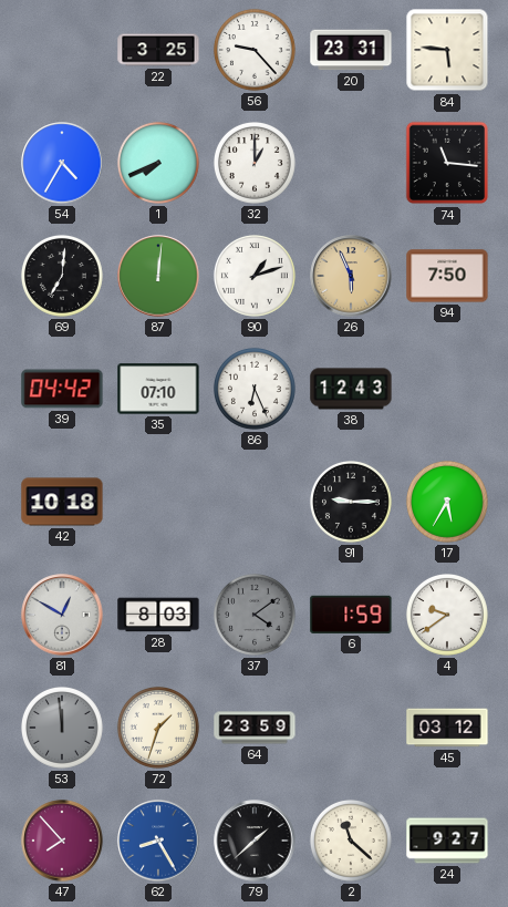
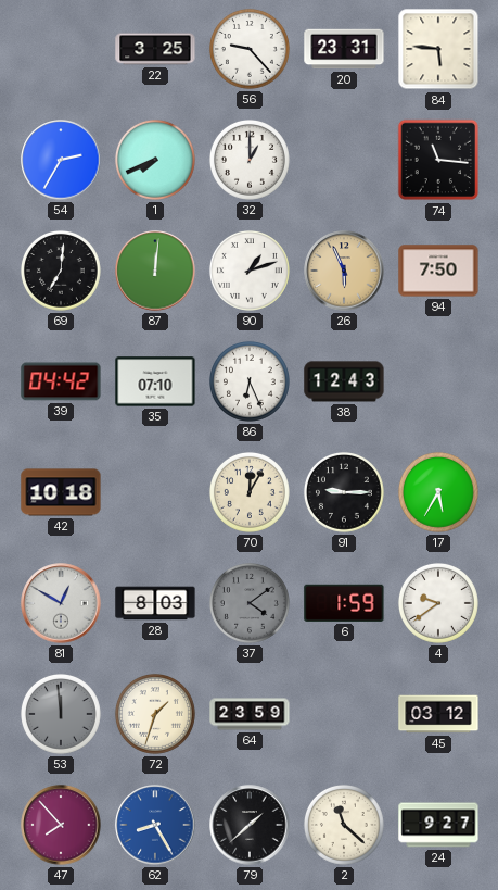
54: 4:35 -> 2:35 (61, 160)
70: none -> 12:05 (250, 492)
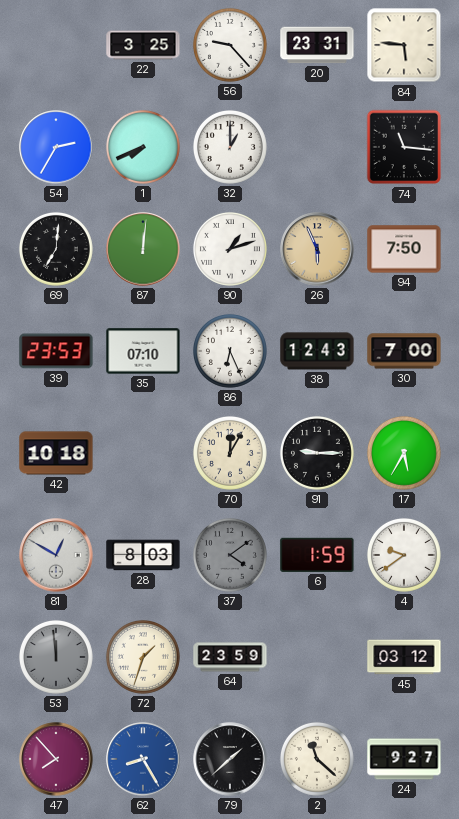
39: 04:42 -> 23:53 (56, 351)
30: none -> 7:00 (404, 351)
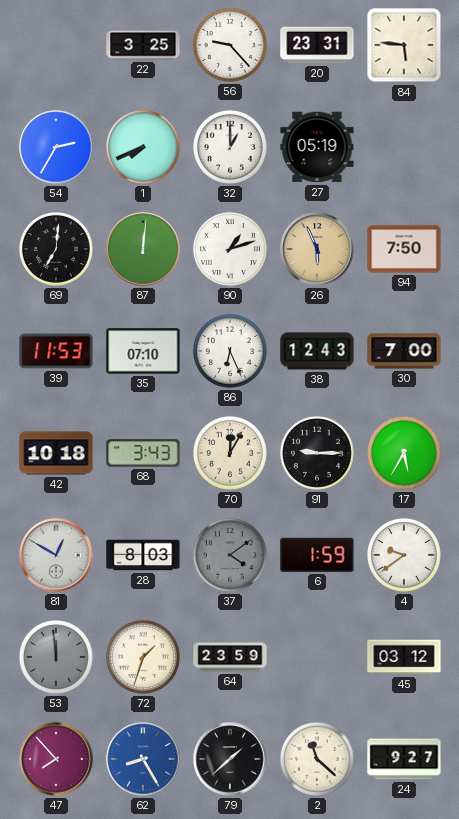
27: none -> 05:19 (317, 147)
74: 11:16 -> none (404, 147)
39: 23:53 -> 11:53 (56, 351)
68: none -> 3:43 (143, 453)
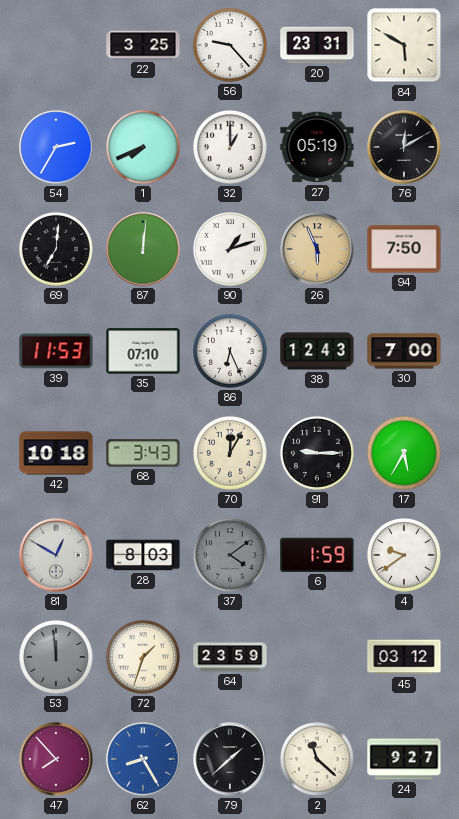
84: 5:46 -> 5:50 (404, 45)
76: none -> 12:10 (404, 147)
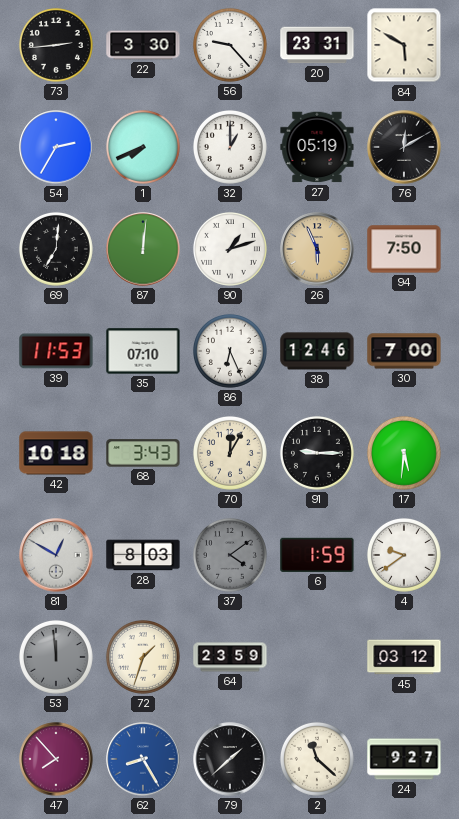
73: none -> 2:44 (56, 45)
22: 3:25 -> 3:30 (143, 45)
38: 12:43 -> 12:46 (317, 351)
17: 5:35 -> 5:31 (404, 453)
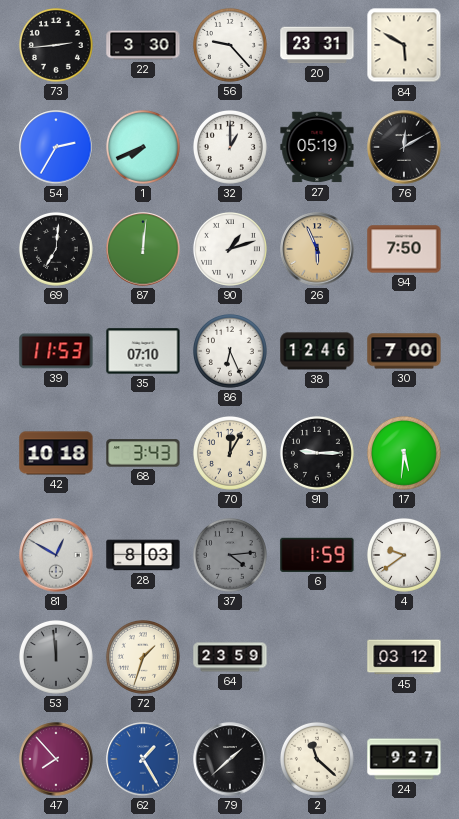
37: 4:09 -> 4:14 (230, 555)
62: 8:25 -> 1:25 (143, 759)
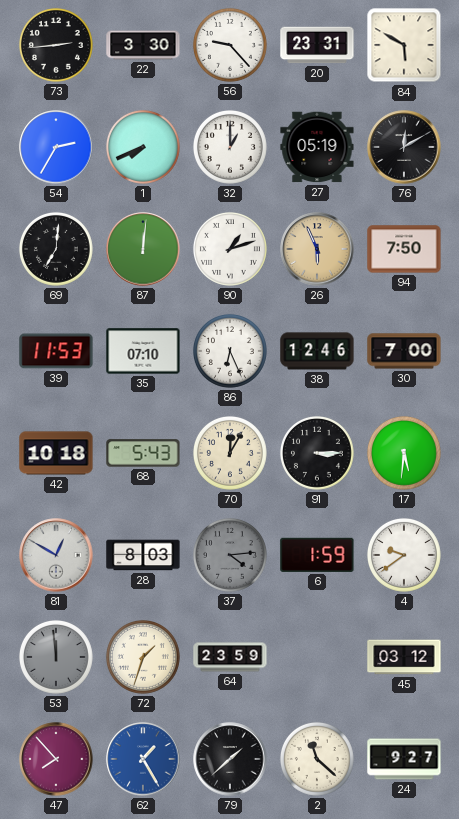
68: 3:43 -> 5:43 (143, 453)
91: 9:15 -> 3:15 (317, 453)
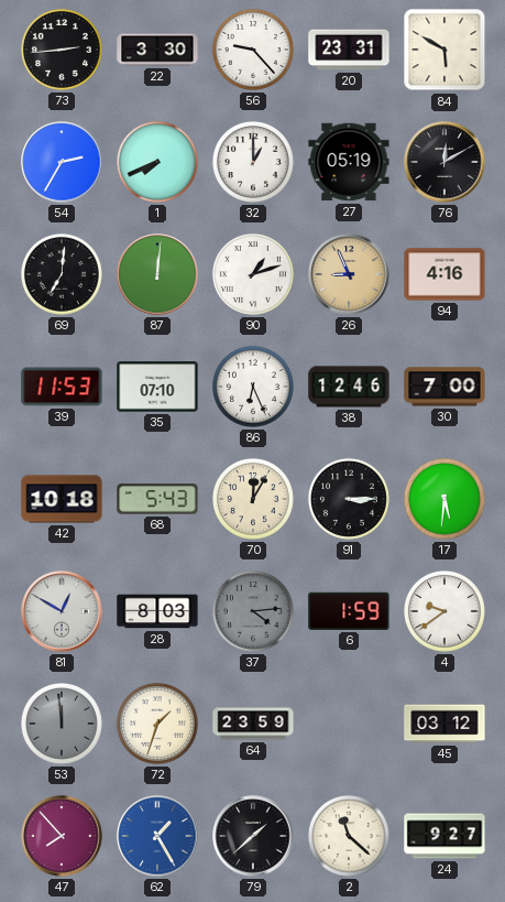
26: 5:56 -> 8:56 (349, 274)
94: 7:50 -> 4:16 (444, 274)
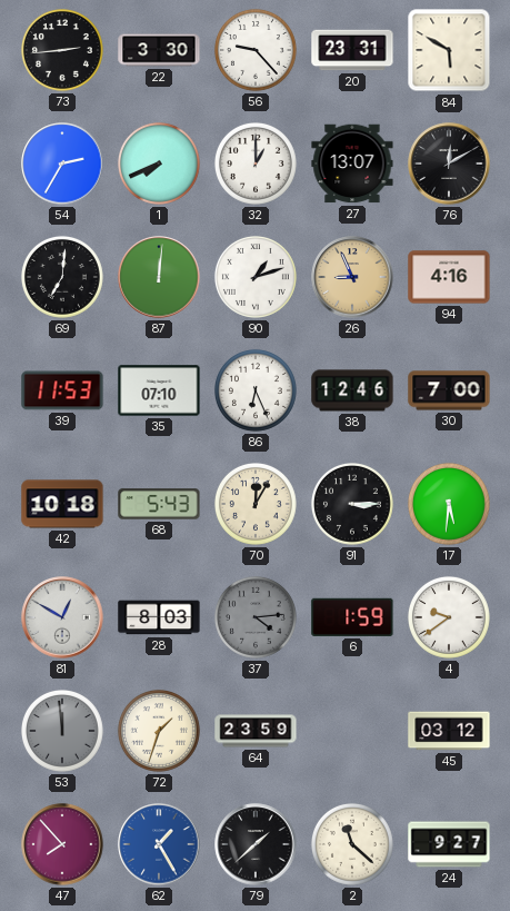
27: 05:19 -> 13:07 (352, 164)
